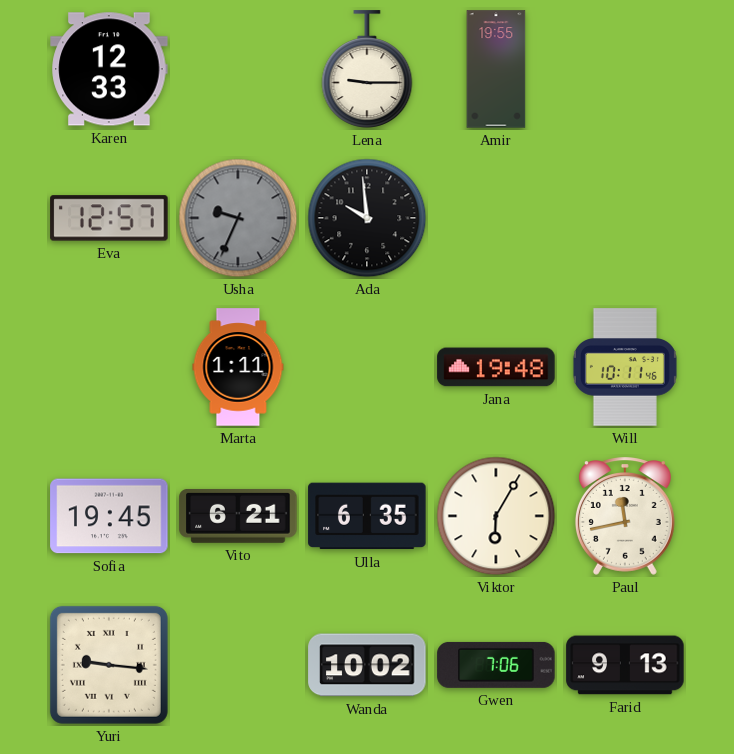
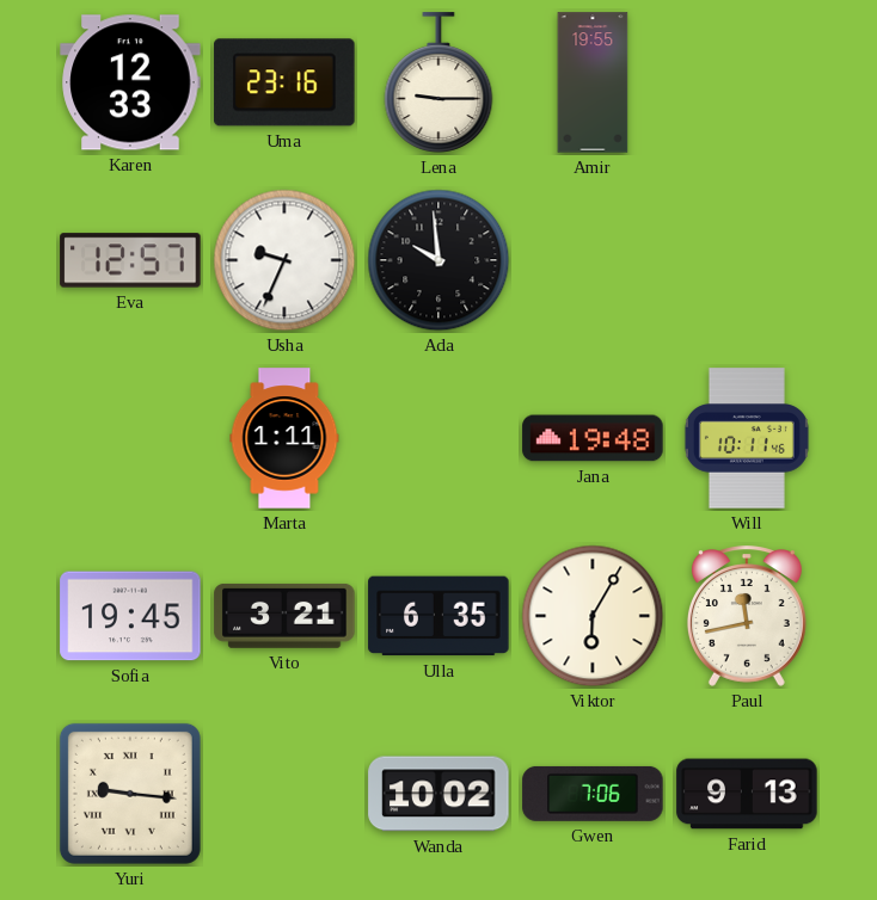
Uma: none -> 23:16 (284, 82)
Usha dial: grey -> white (284, 260)
Vito: 6:21 -> 3:21 (284, 616)
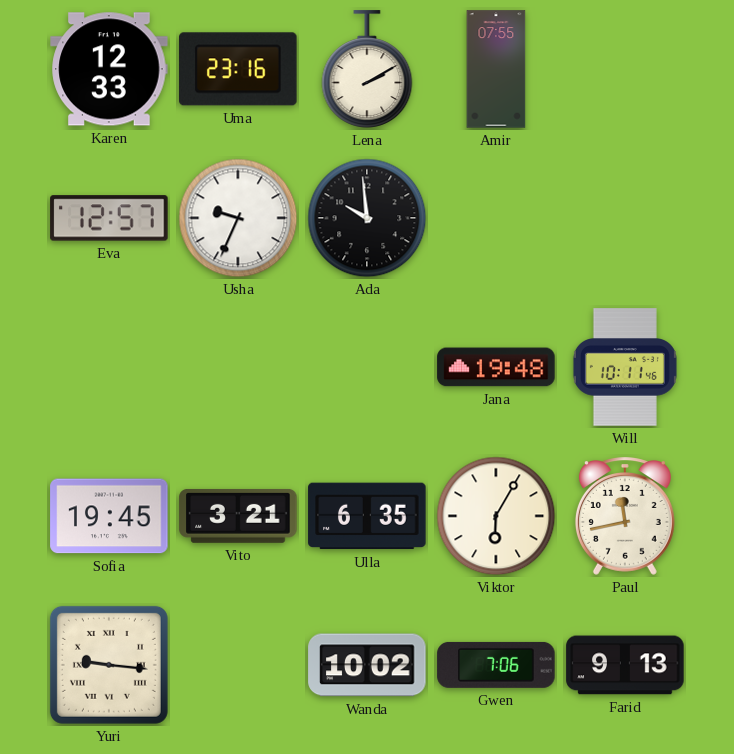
Lena: 9:15 -> 2:10 (367, 69)
Amir: 19:55 -> 07:55 (496, 69)
Marta: 1:11 -> none (284, 438)
